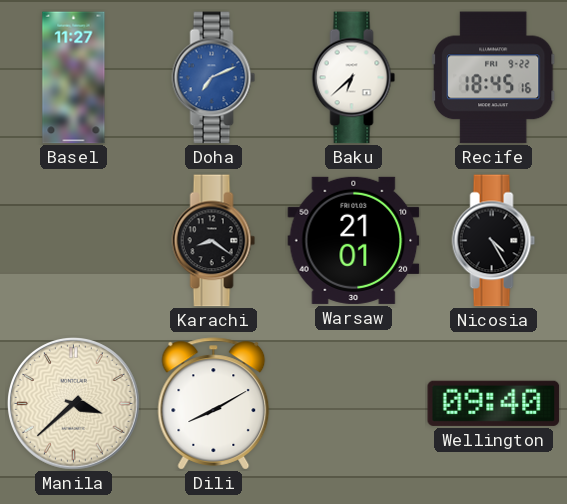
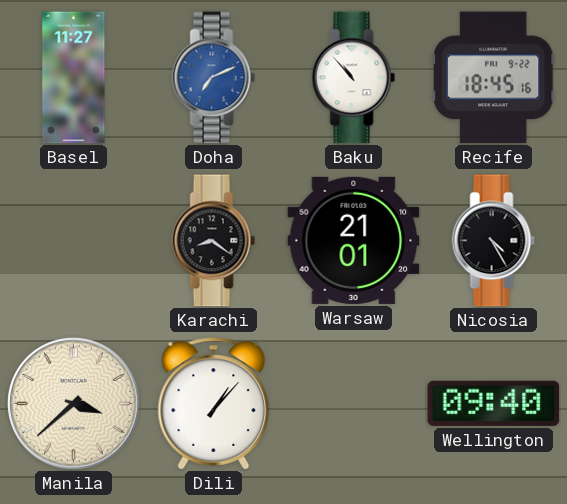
Baku: 6:38 -> 10:53 (354, 78)
Dili: 8:10 -> 1:07 (214, 404)
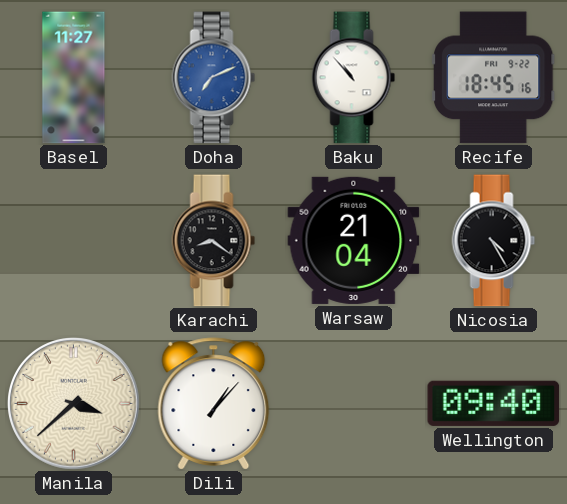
Warsaw: 21:01 -> 21:04 (354, 240)
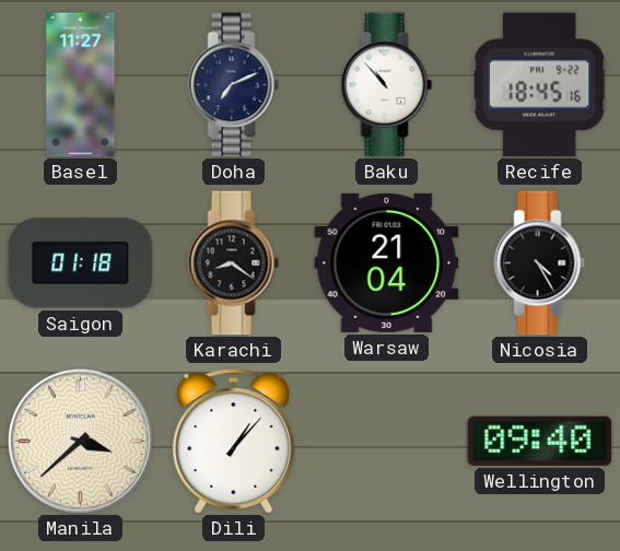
Doha dial: blue -> navy (234, 85)
Saigon: none -> 01:18 (81, 263)
